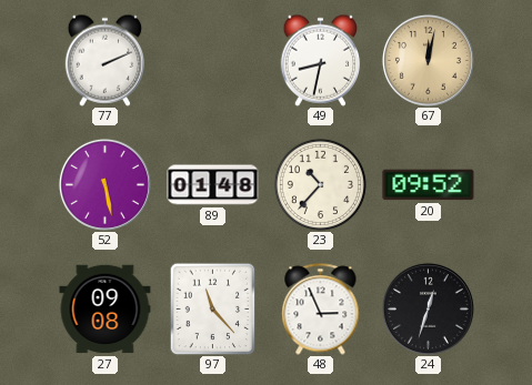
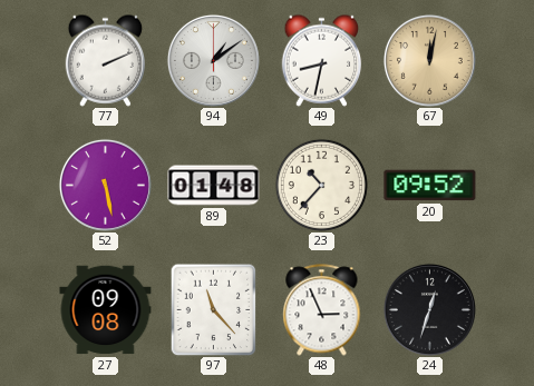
94: none -> 1:09 (213, 60)
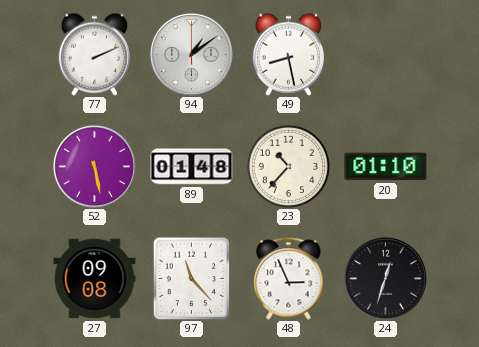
49: 8:32 -> 8:28 (289, 54)
67: 12:02 -> none (429, 60)
20: 09:52 -> 01:10 (386, 167)
